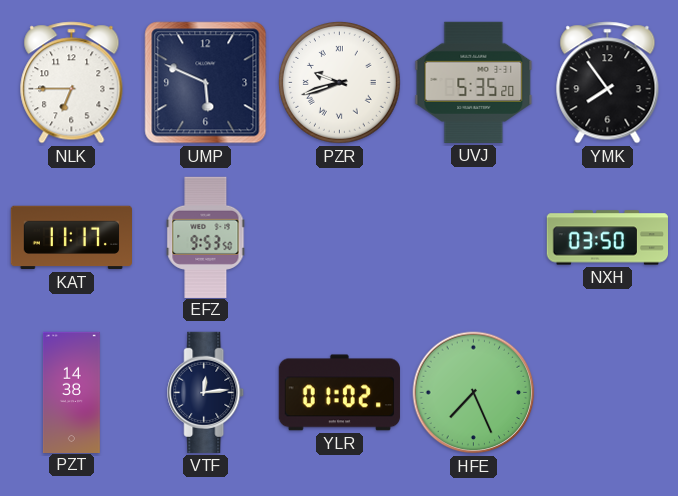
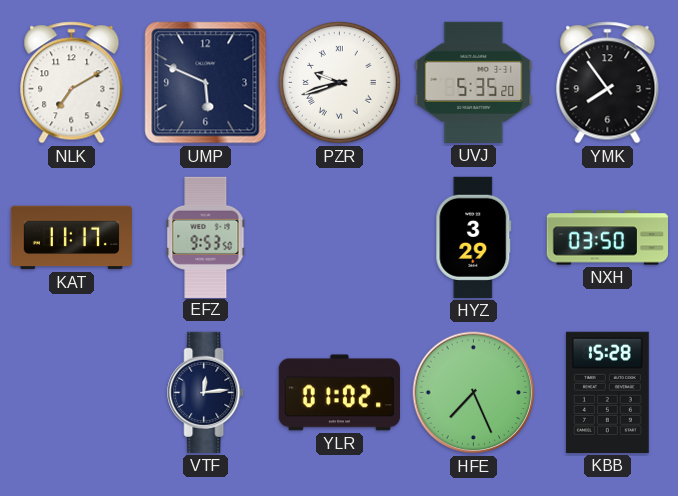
NLK: 6:45 -> 7:10 (72, 83)
HYZ: none -> 3:29 (474, 237)
PZT: 14:38 -> none (71, 392)
KBB: none -> 15:28 (607, 392)
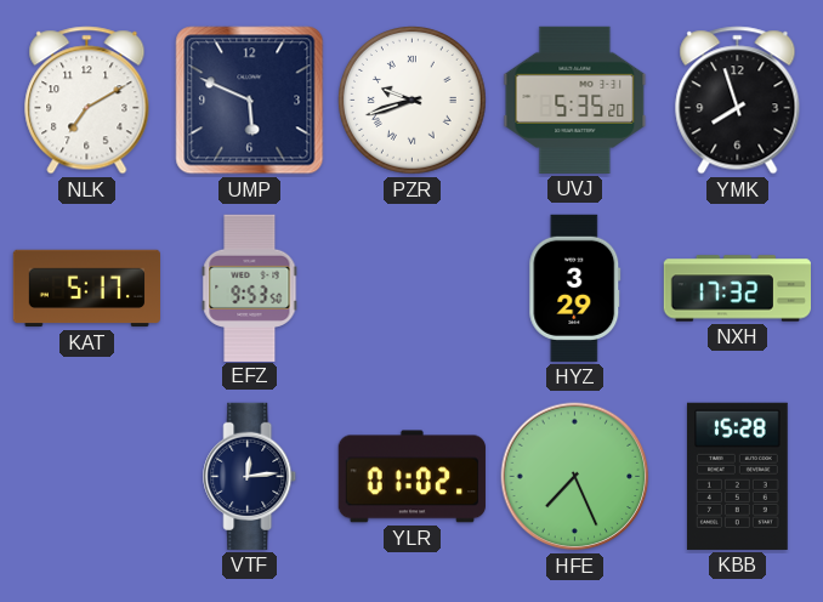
YMK: 7:54 -> 7:57 (738, 101)
KAT: 11:17 -> 5:17 (86, 289)
NXH: 03:50 -> 17:32 (737, 289)
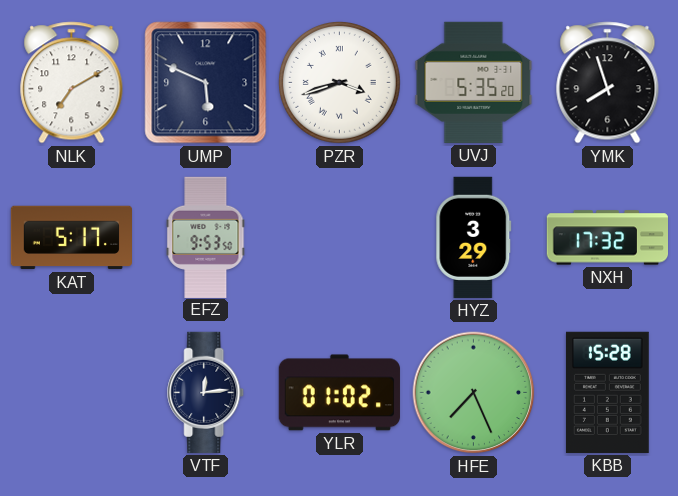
PZR: 9:42 -> 3:42 (340, 83)
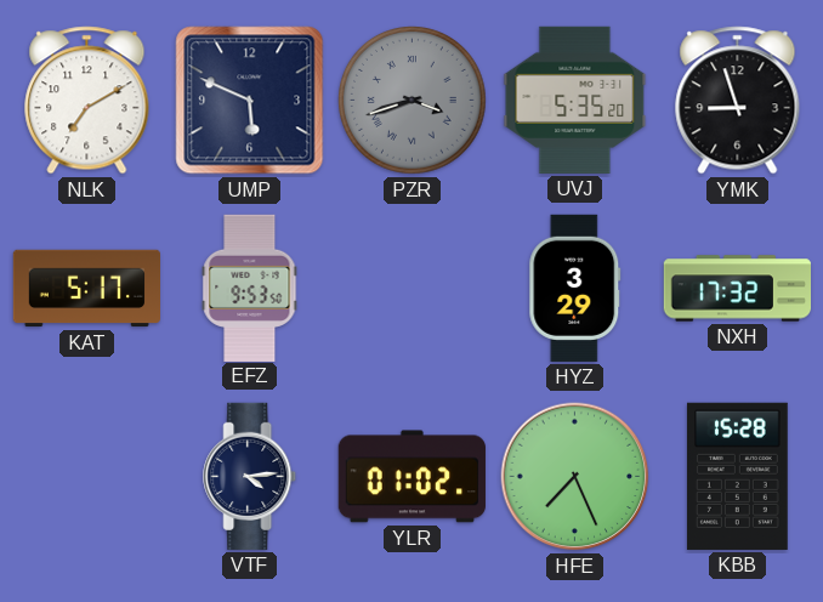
PZR dial: white -> grey (413, 101)
YMK: 7:57 -> 8:57 (738, 101)
VTF: 12:14 -> 4:14 (250, 476)
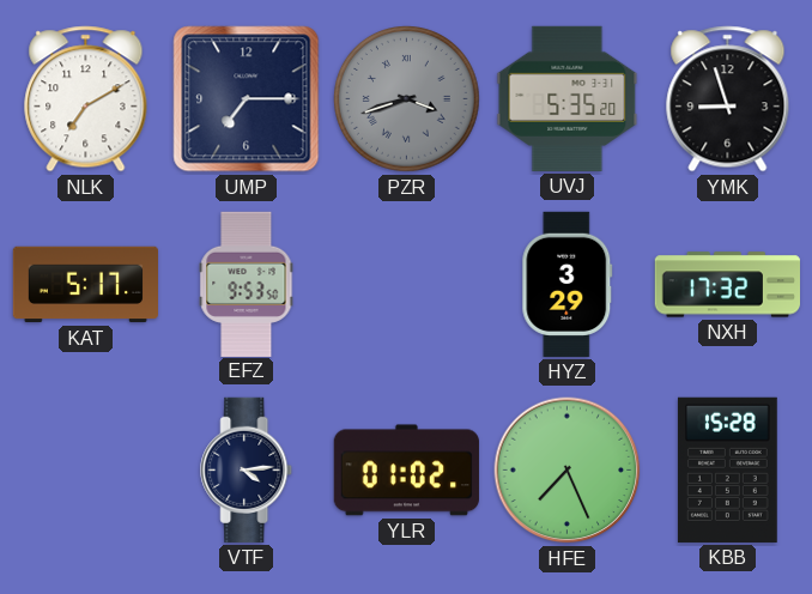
UMP: 5:49 -> 7:15 (247, 99)
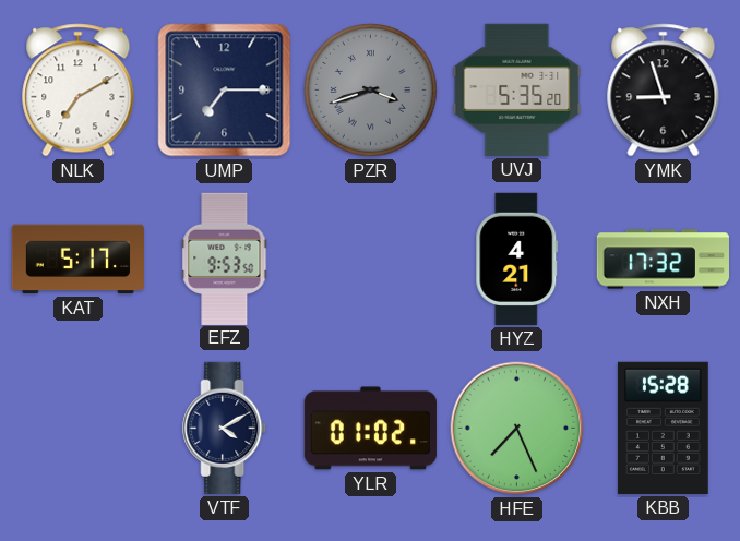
HYZ: 3:29 -> 4:21 (517, 259)
VTF: 4:14 -> 4:10 (225, 428)
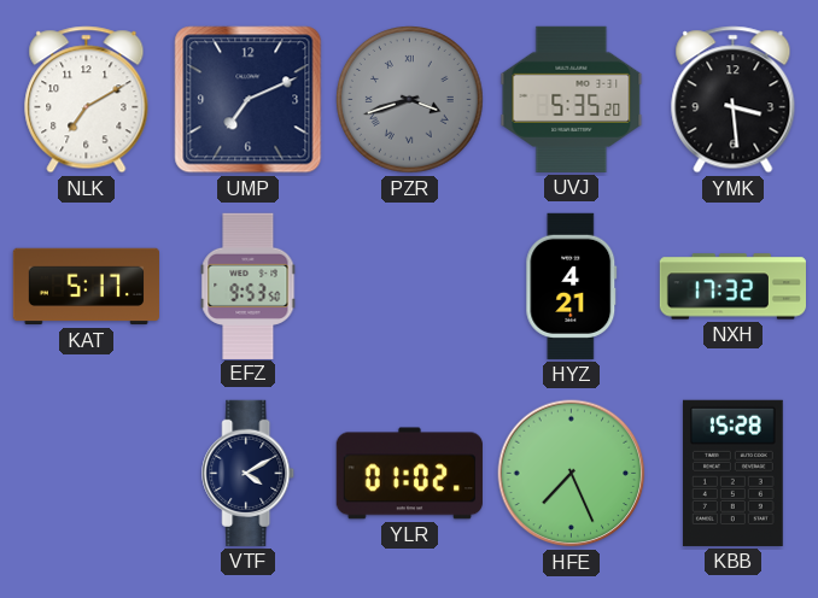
UMP: 7:15 -> 7:11 (249, 100)
YMK: 8:57 -> 3:29 (734, 100)
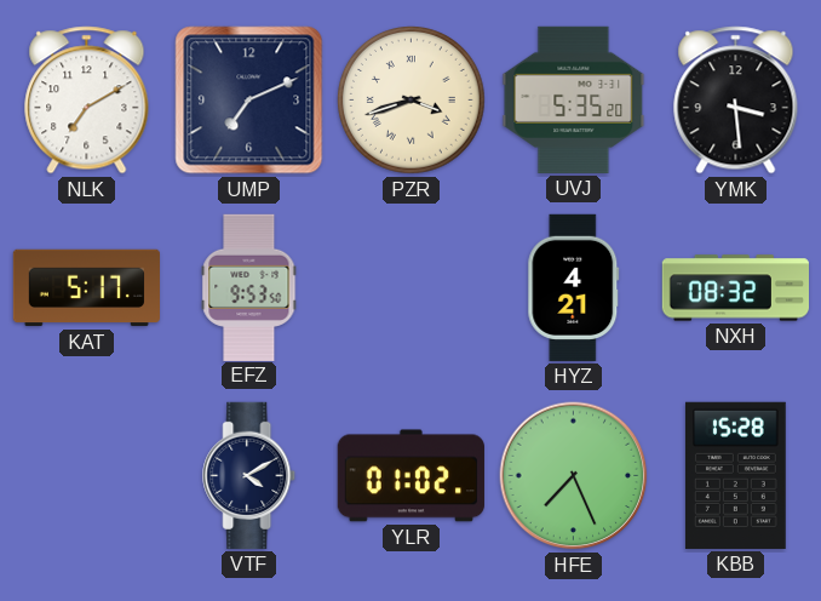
PZR dial: grey -> cream (412, 101)
NXH: 17:32 -> 08:32 (735, 288)
